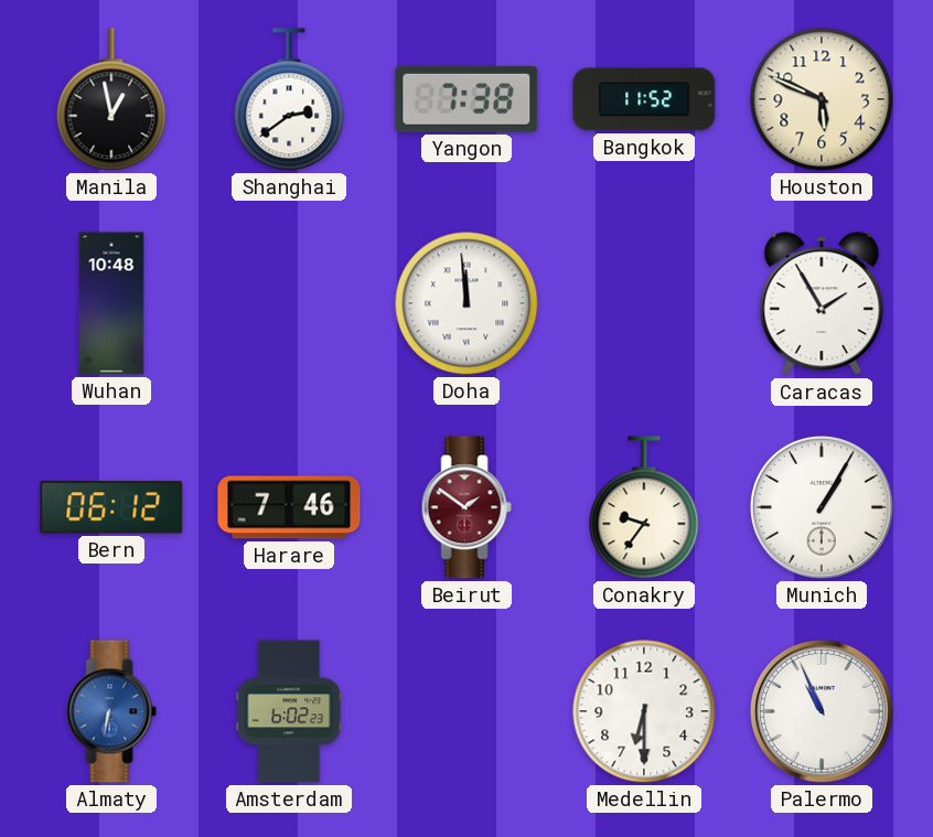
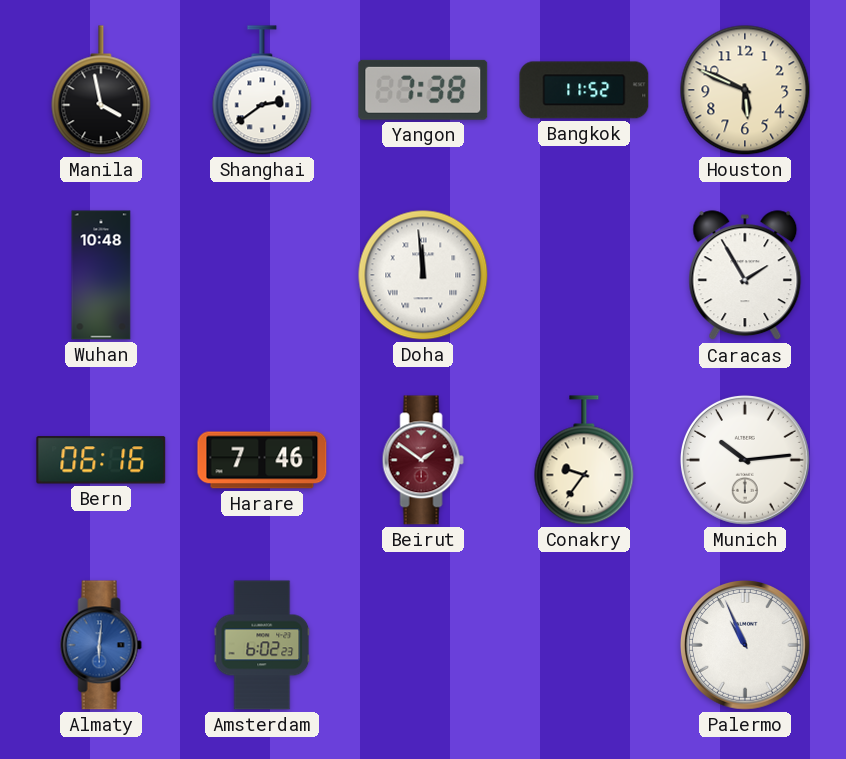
Manila: 12:58 -> 3:58 (101, 90)
Bern: 06:12 -> 06:16 (101, 460)
Munich: 1:05 -> 10:14 (745, 460)
Almaty: 6:32 -> 6:01 (101, 645)
Medellin: 6:30 -> none (644, 711)
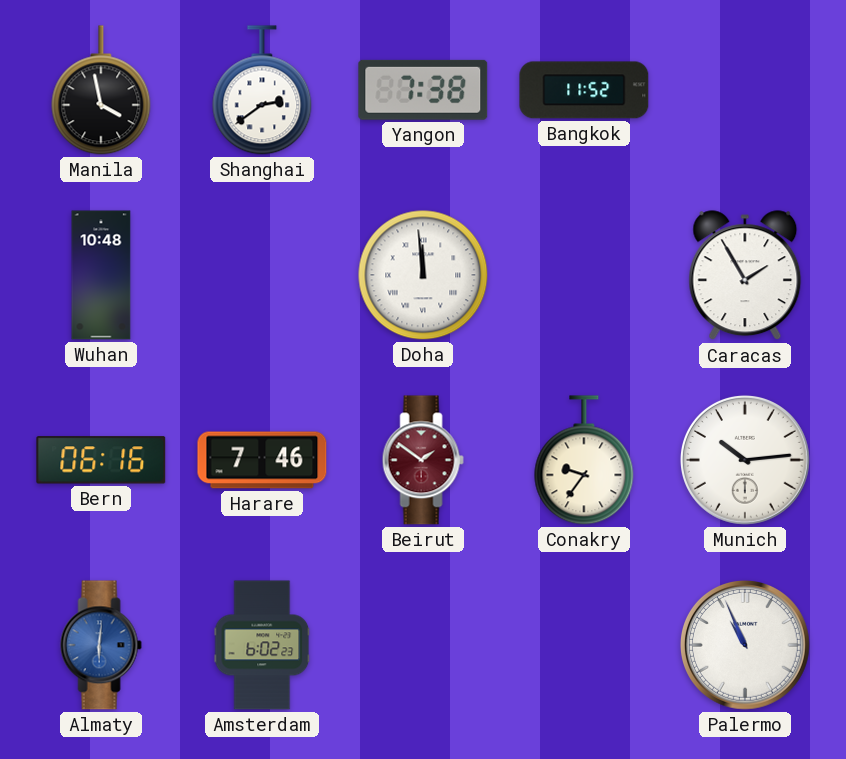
Houston: 5:49 -> none (745, 90)
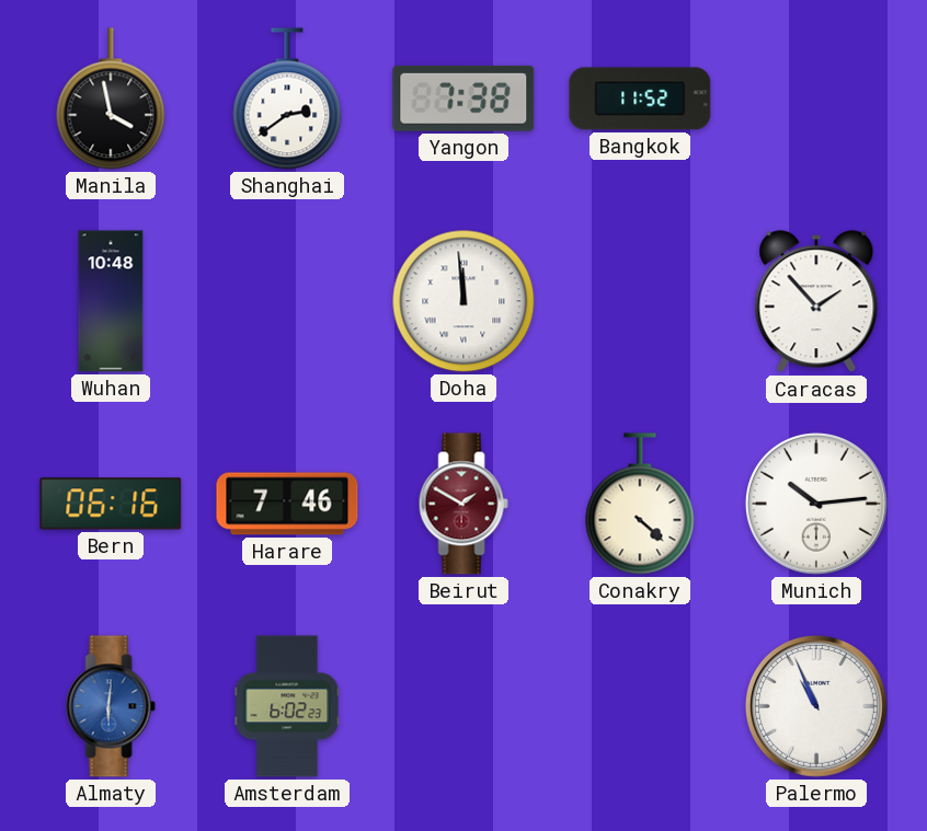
Caracas: 1:55 -> 1:53 (816, 302)
Beirut: 1:51 -> 1:50 (463, 504)
Conakry: 9:36 -> 4:22 (640, 504)
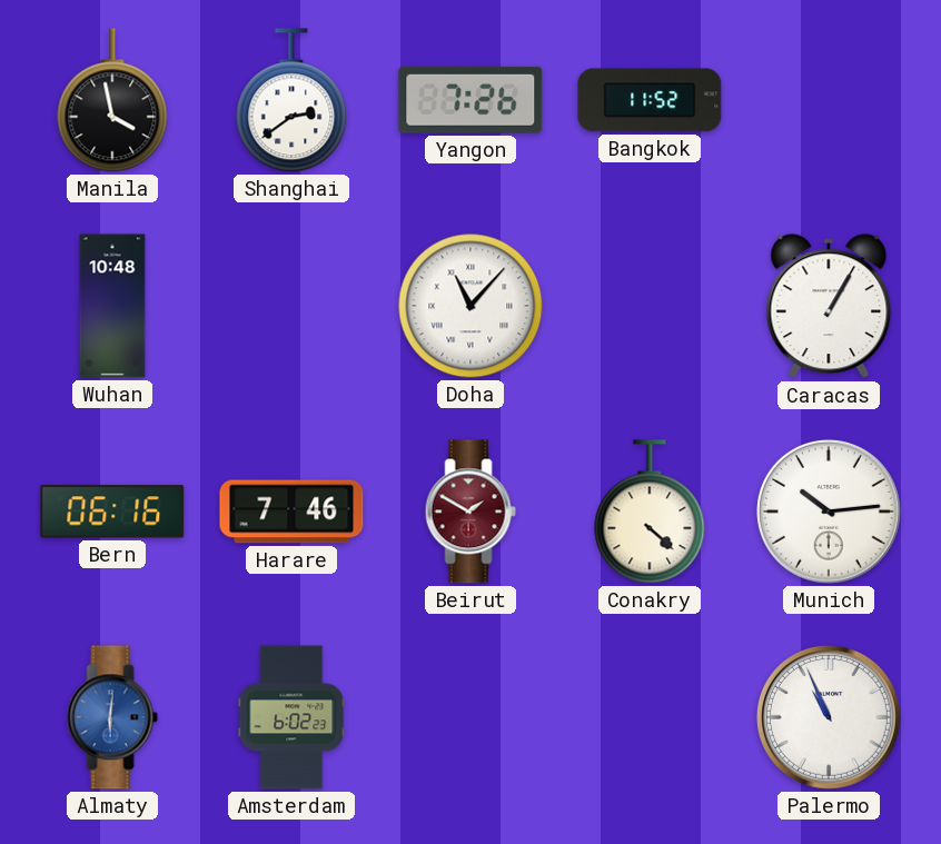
Yangon: 7:38 -> 7:26 (471, 100)
Doha: 11:59 -> 11:07 (471, 306)
Caracas: 1:53 -> 1:05 (829, 307)
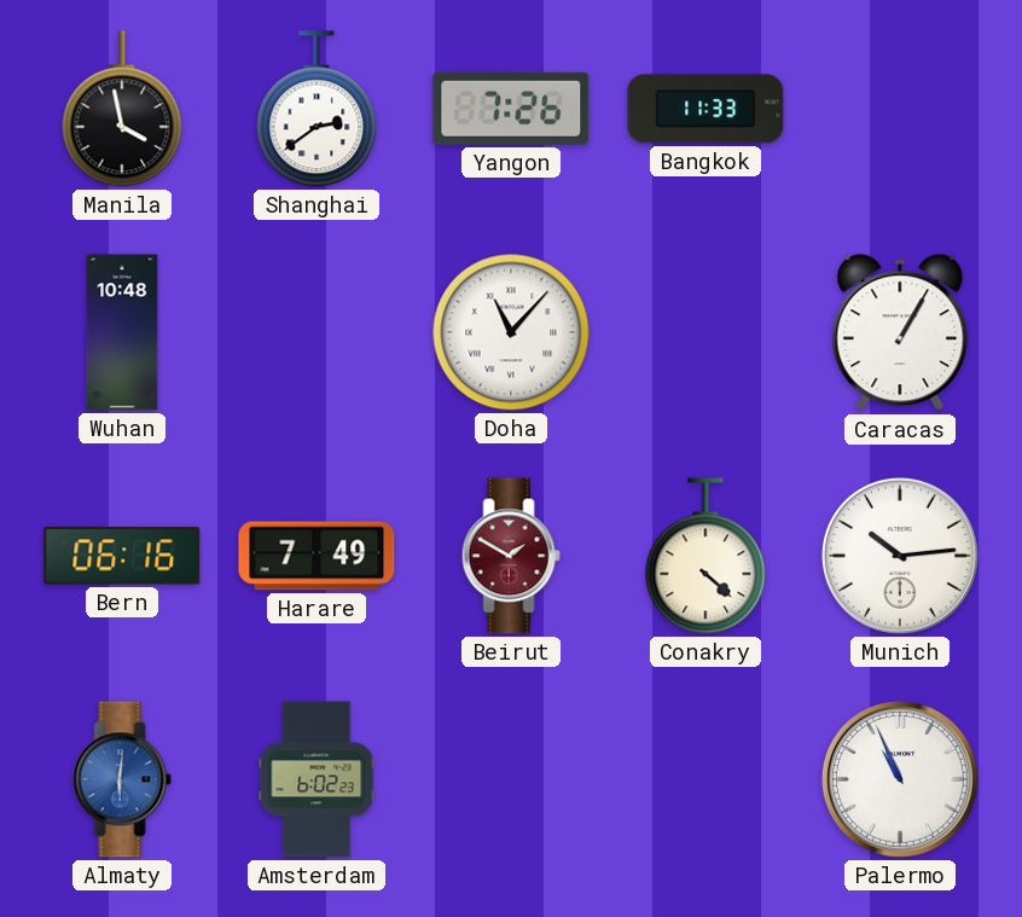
Bangkok: 11:52 -> 11:33 (705, 109)
Harare: 7:46 -> 7:49 (317, 556)
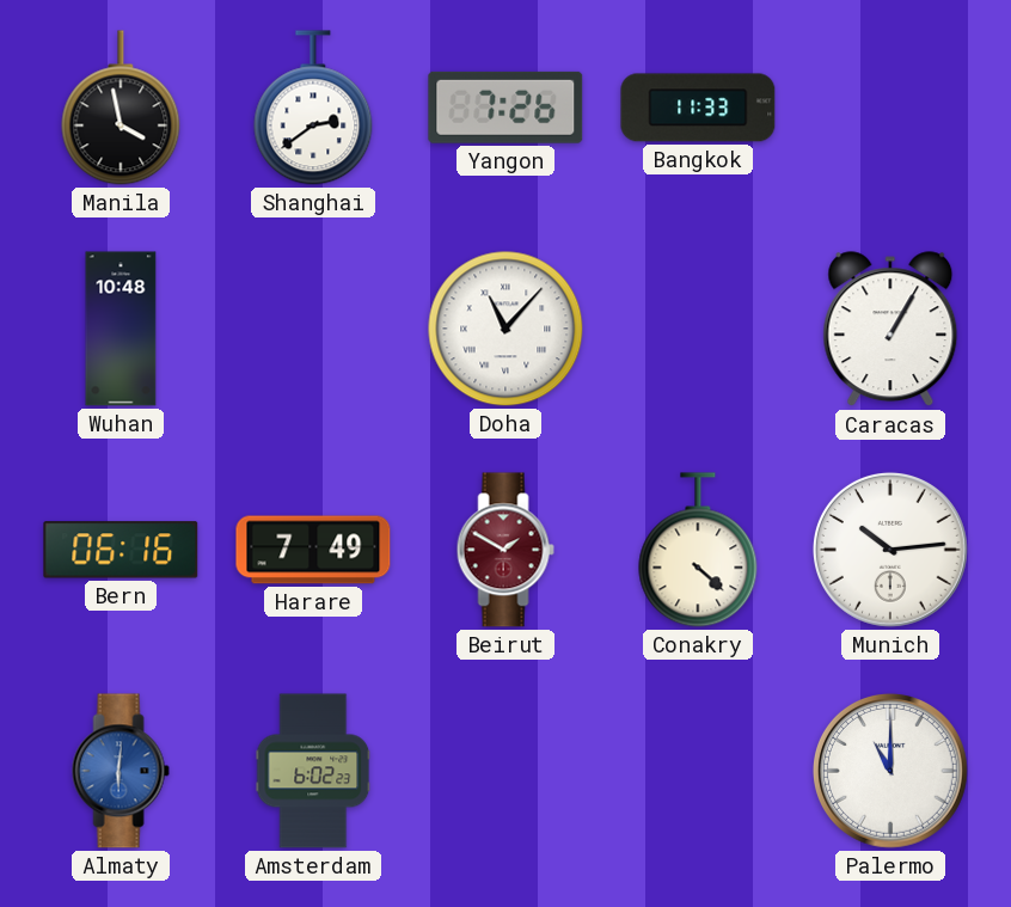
Palermo: 10:56 -> 11:00 (890, 771)
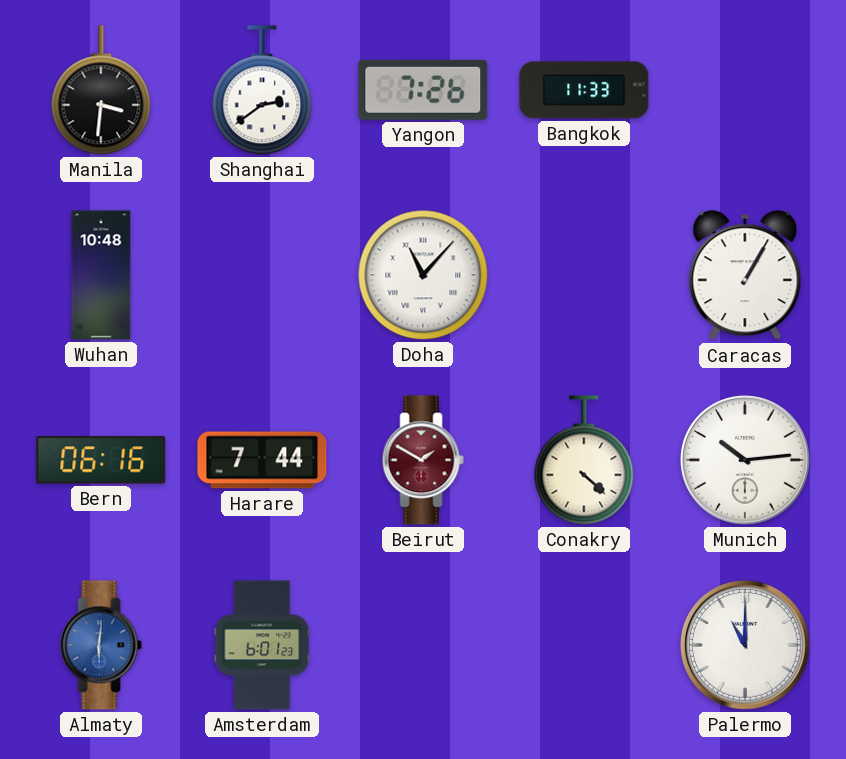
Manila: 3:58 -> 3:31 (101, 90)
Harare: 7:49 -> 7:44 (262, 460)
Amsterdam: 6:02 -> 6:01 (262, 645)
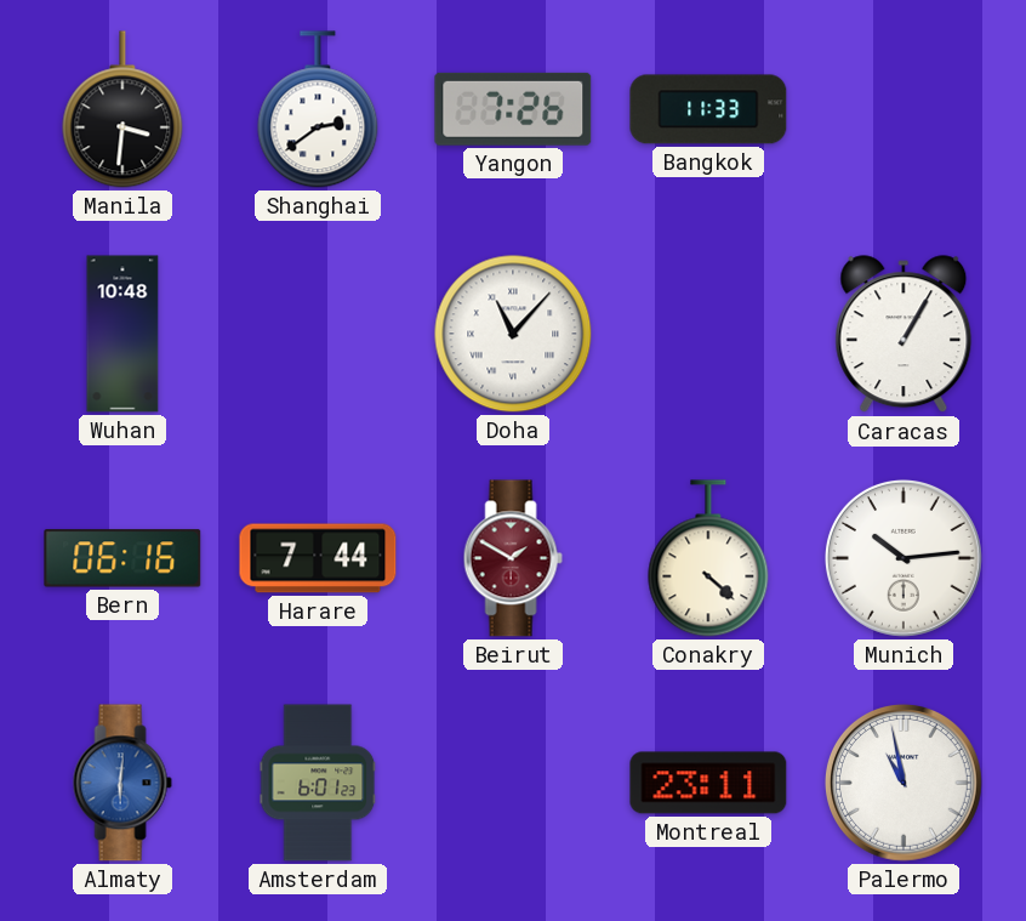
Montreal: none -> 23:11 (708, 783)
Palermo: 11:00 -> 10:58 (904, 783)
